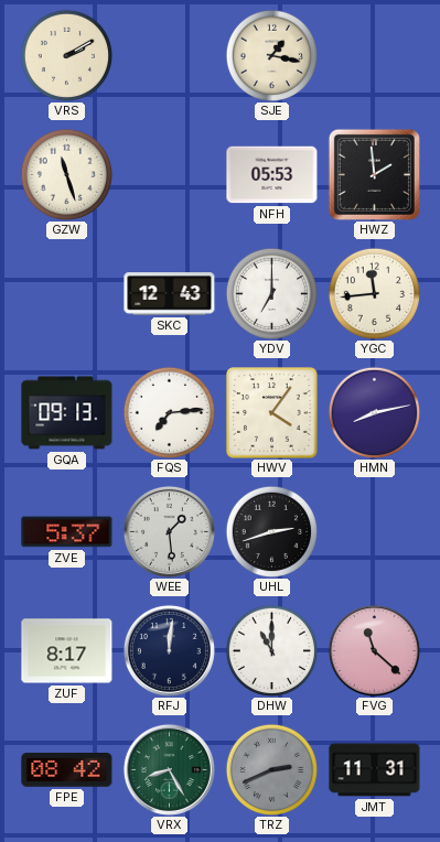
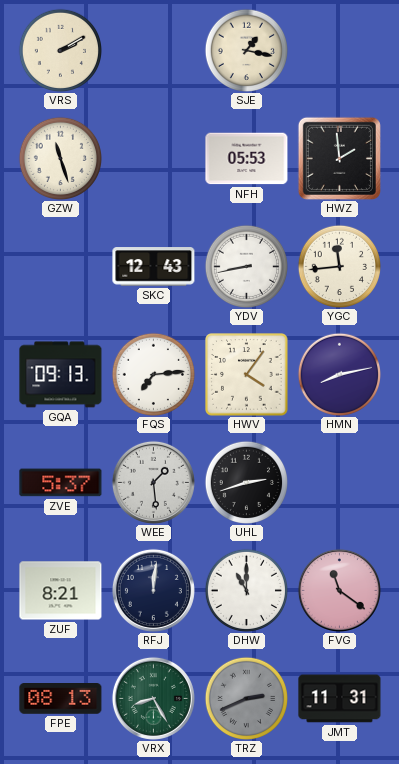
YDV: 7:00 -> 8:43 (246, 266)
ZUF: 8:17 -> 8:21 (61, 591)
FVG: 11:22 -> 11:21 (339, 590)
FPE: 08:42 -> 08:13 (61, 699)
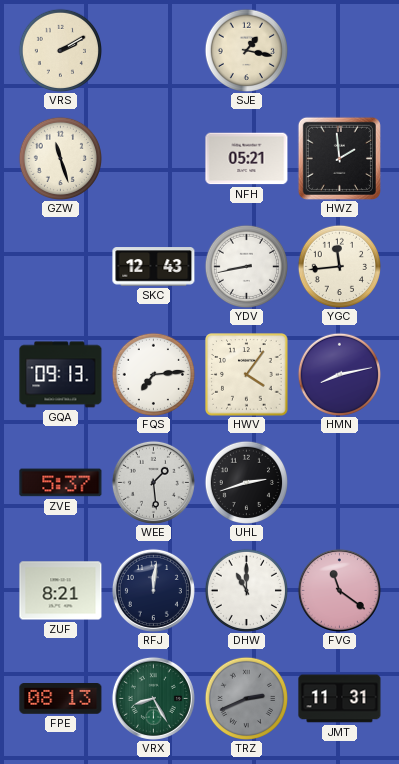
NFH: 05:53 -> 05:21 (247, 159)
